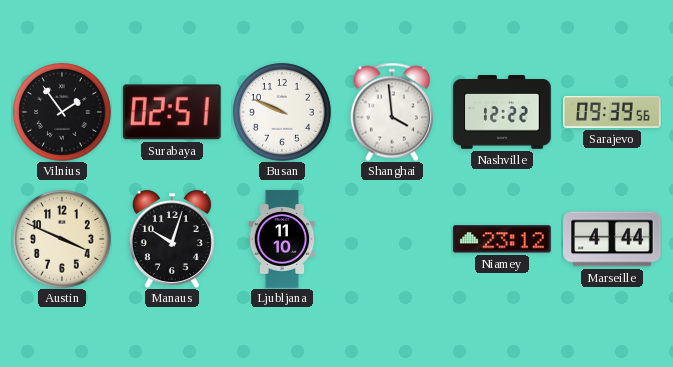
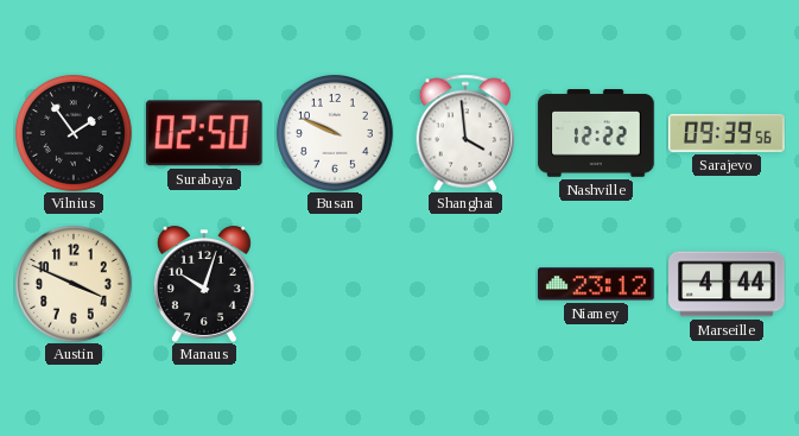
Surabaya: 02:51 -> 02:50 (204, 133)
Ljubljana: 11:10 -> none (282, 239)
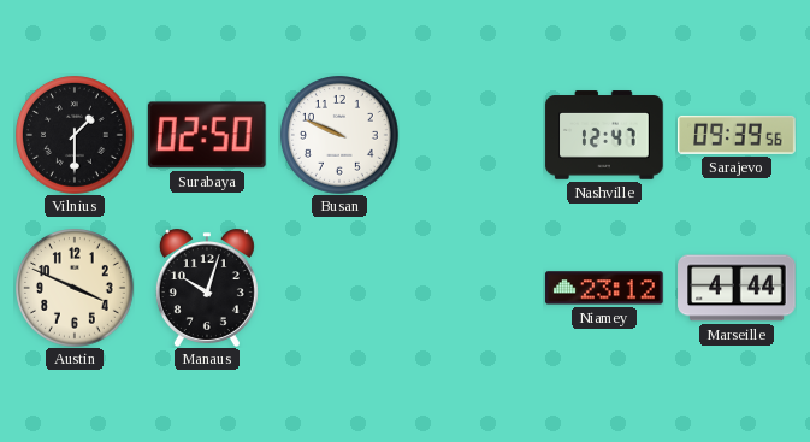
Vilnius: 1:54 -> 1:30 (76, 136)
Shanghai: 3:59 -> none (465, 133)
Nashville: 12:22 -> 12:47 (604, 135)
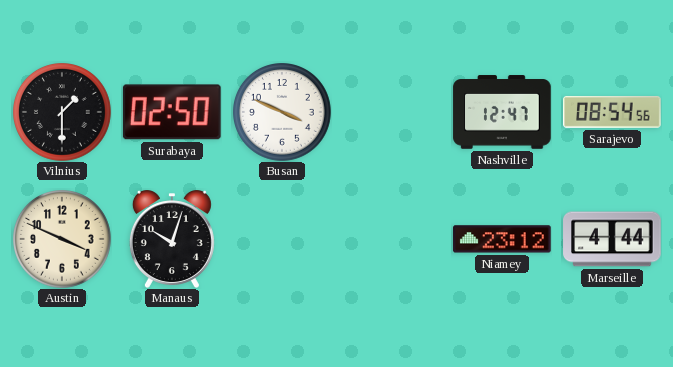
Busan: 9:49 -> 3:49 (283, 113)
Sarajevo: 09:39 -> 08:54 (612, 112)
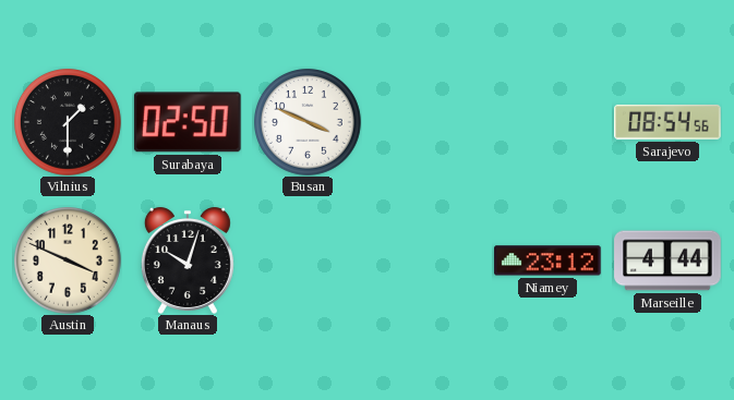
Nashville: 12:47 -> none (502, 112)
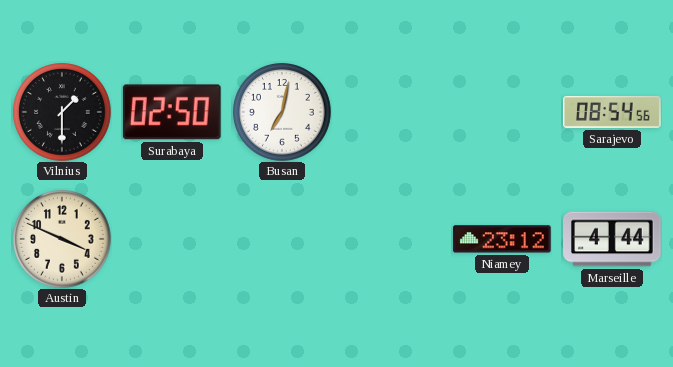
Busan: 3:49 -> 7:02 (283, 113)
Manaus: 10:03 -> none (188, 260)
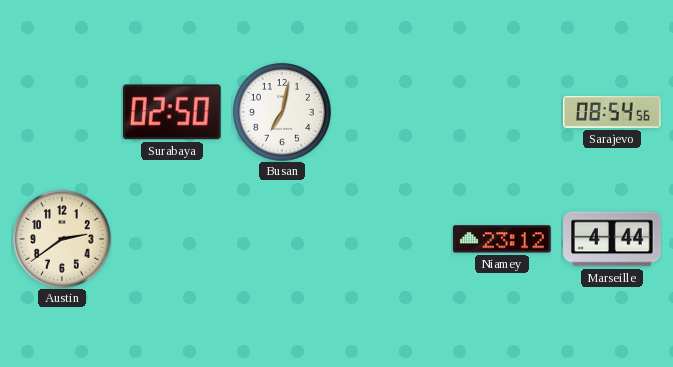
Vilnius: 1:30 -> none (63, 113)
Austin: 3:49 -> 2:39 (63, 240)
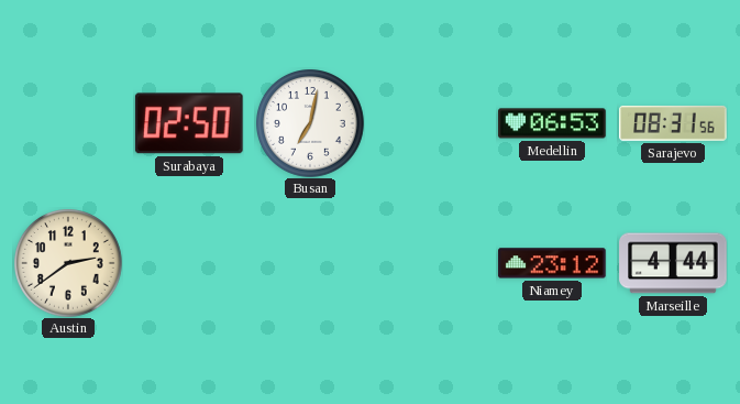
Medellin: none -> 06:53 (552, 123)
Sarajevo: 08:54 -> 08:31 (673, 123)
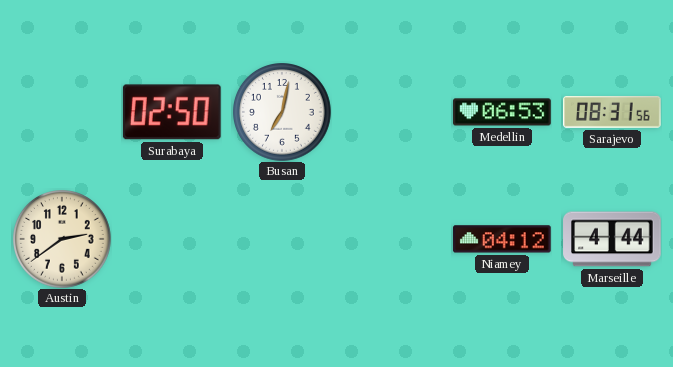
Niamey: 23:12 -> 04:12 (502, 239)
